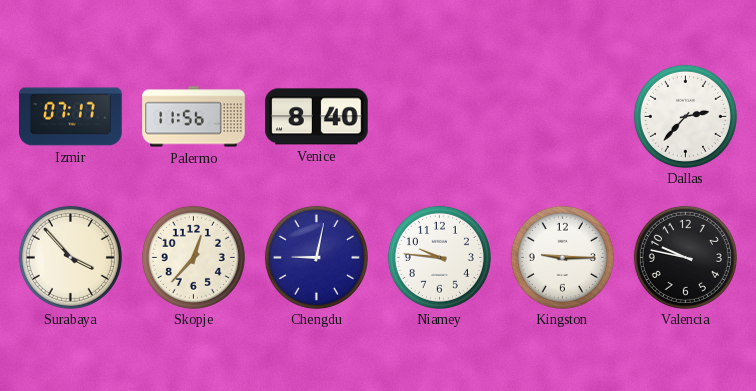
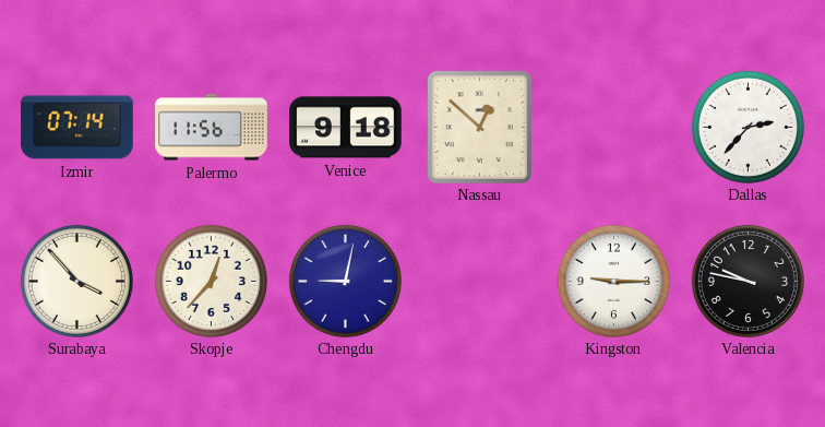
Izmir: 07:17 -> 07:14 (77, 128)
Venice: 8:40 -> 9:18 (346, 128)
Nassau: none -> 12:52 (479, 127)
Niamey: 9:46 -> none (439, 257)
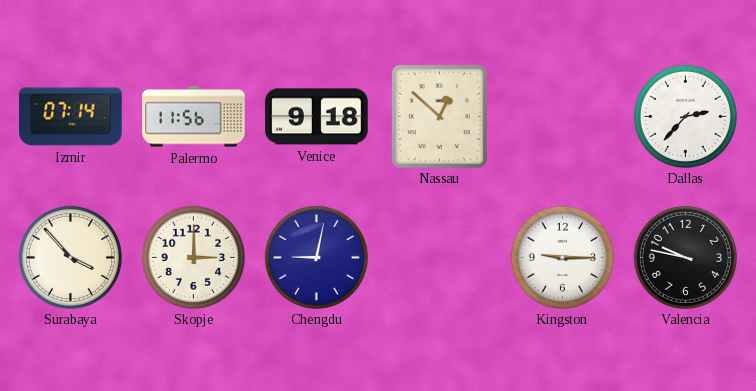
Skopje: 12:37 -> 3:00 (193, 257)
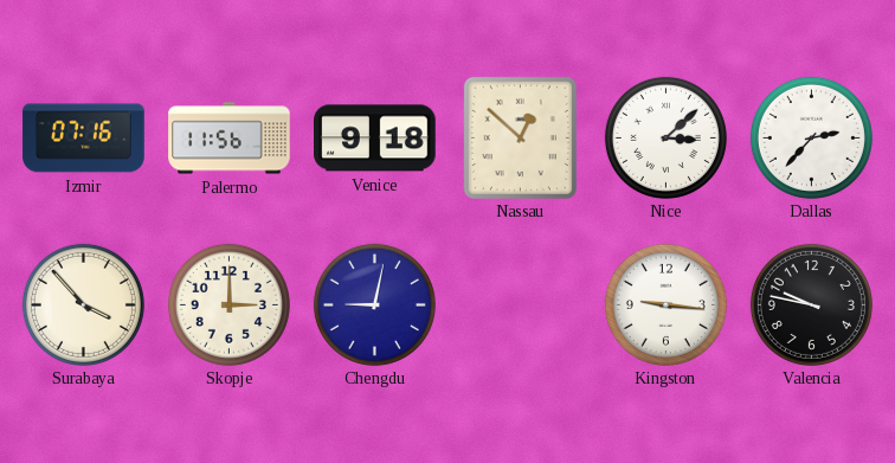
Izmir: 07:14 -> 07:16 (84, 139)
Nice: none -> 3:08 (665, 137)
Kingston: 9:15 -> 9:16 (665, 304)
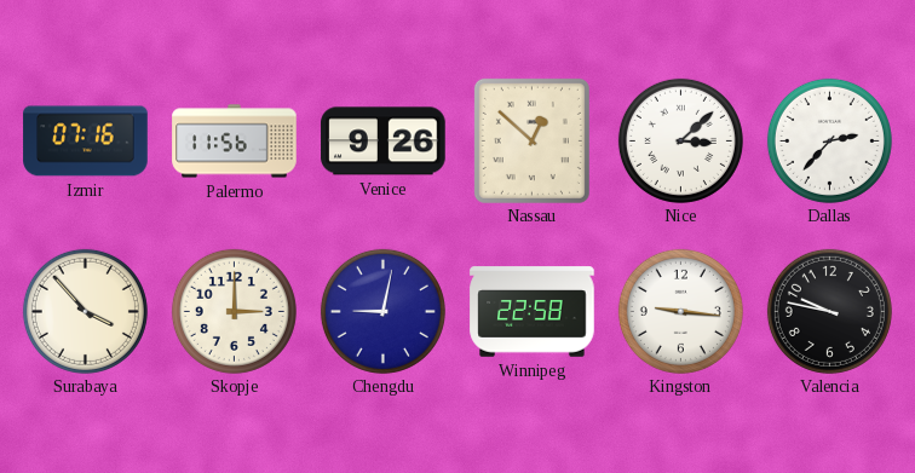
Venice: 9:18 -> 9:26 (384, 142)
Winnipeg: none -> 22:58 (533, 312)
